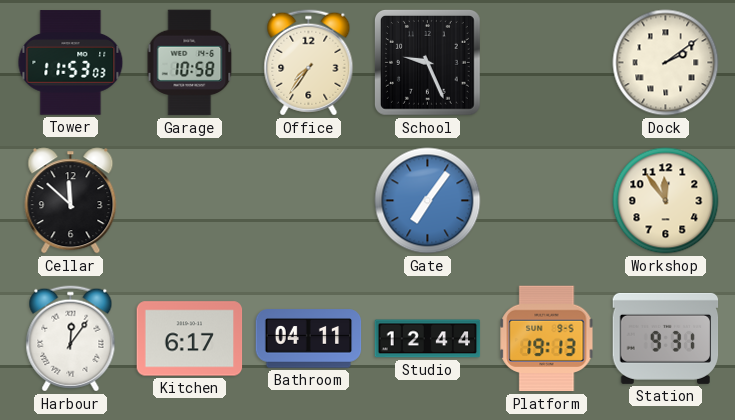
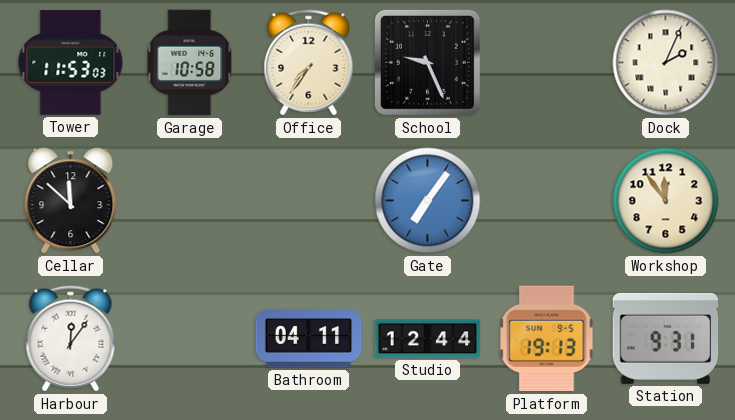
Dock: 2:09 -> 2:04 (666, 63)
Kitchen: 6:17 -> none (190, 339)
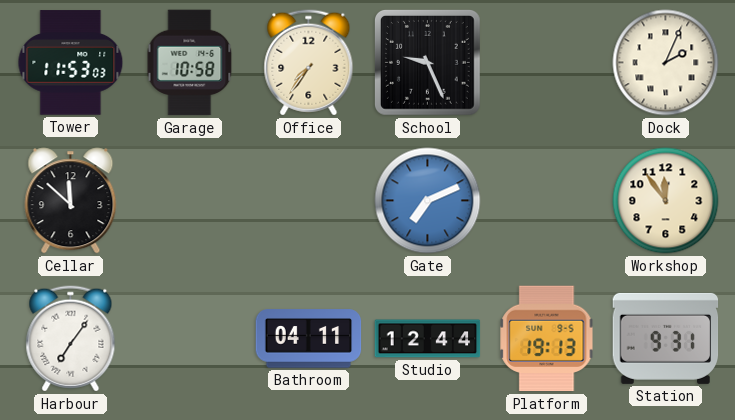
Gate: 7:06 -> 7:11 (428, 201)
Harbour: 12:06 -> 7:06 (71, 339)
